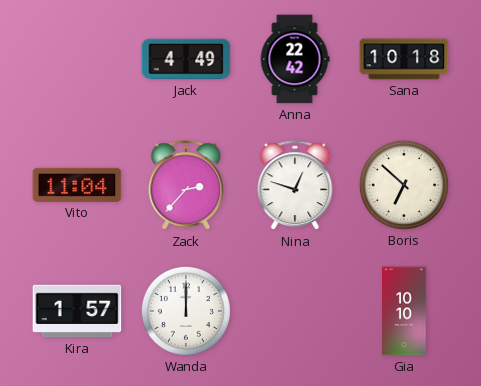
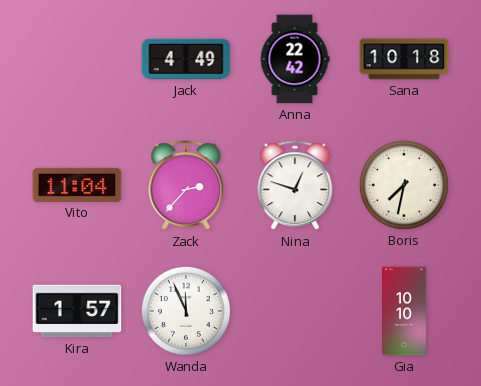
Boris: 6:52 -> 7:32 (404, 185)
Wanda: 12:00 -> 11:56 (186, 311)
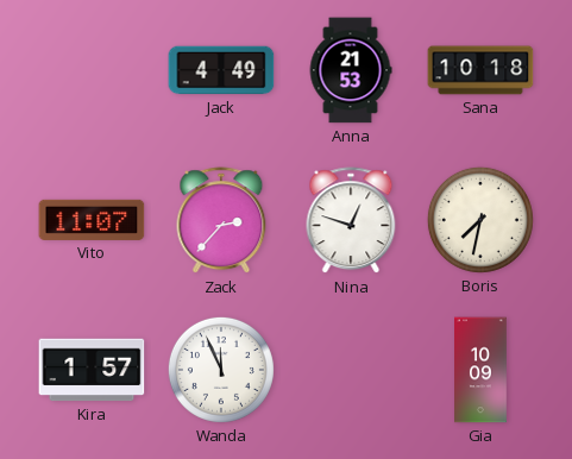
Anna: 22:42 -> 21:53 (351, 70)
Vito: 11:04 -> 11:07 (92, 220)
Gia: 10:10 -> 10:09 (480, 370)
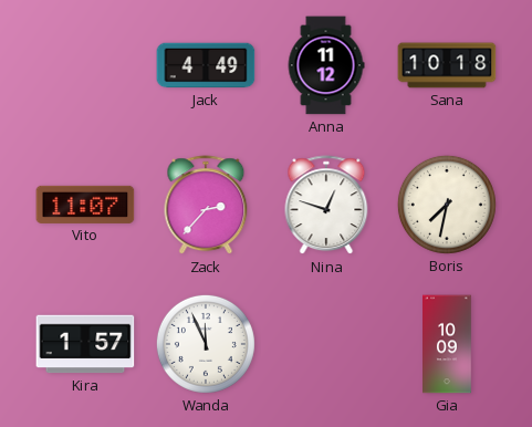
Anna: 21:53 -> 11:12 (326, 65)
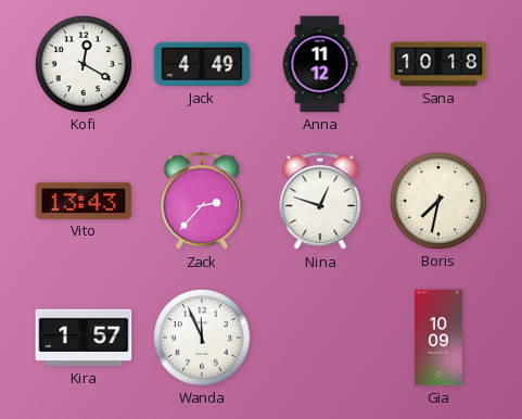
Kofi: none -> 12:20 (84, 64)
Vito: 11:07 -> 13:43 (84, 201)
